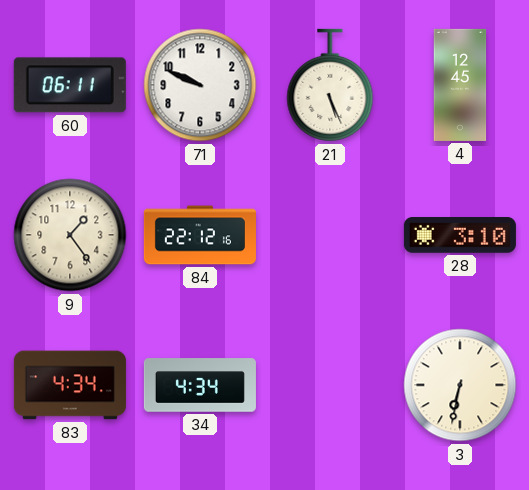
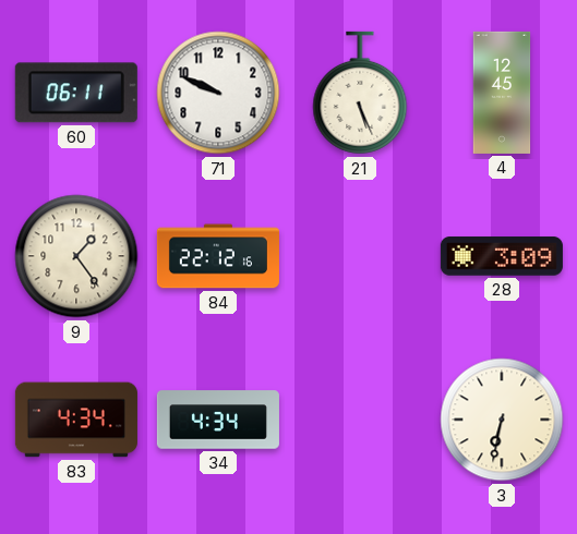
28: 3:10 -> 3:09 (502, 256)
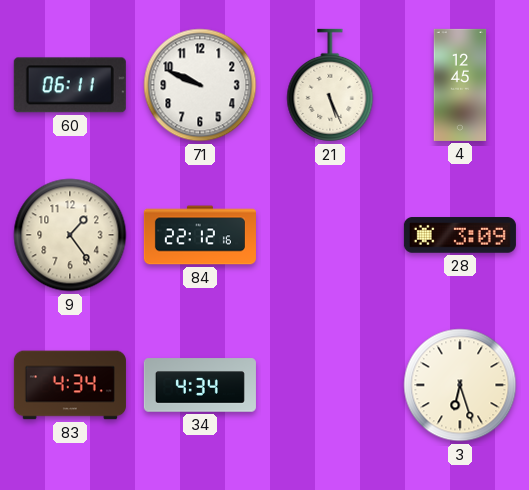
3: 6:32 -> 6:27 (460, 385)
